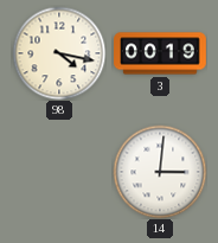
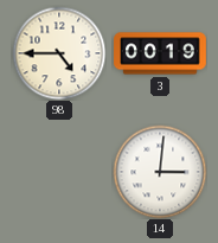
98: 4:17 -> 4:45 (59, 53)
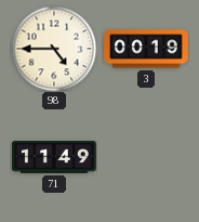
71: none -> 11:49 (54, 157)
14: 3:01 -> none (160, 172)
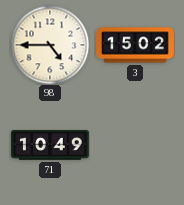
3: 00:19 -> 15:02 (135, 45)
71: 11:49 -> 10:49 (50, 145)
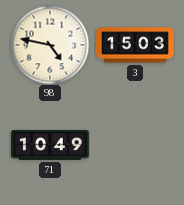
98: 4:45 -> 4:47 (50, 45)
3: 15:02 -> 15:03 (135, 45)
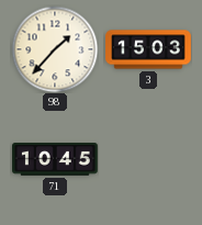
98: 4:47 -> 1:37 (55, 49)
71: 10:49 -> 10:45 (55, 159)
